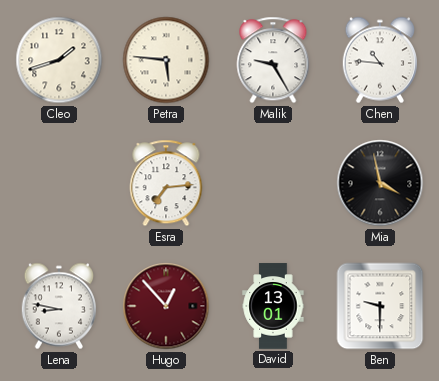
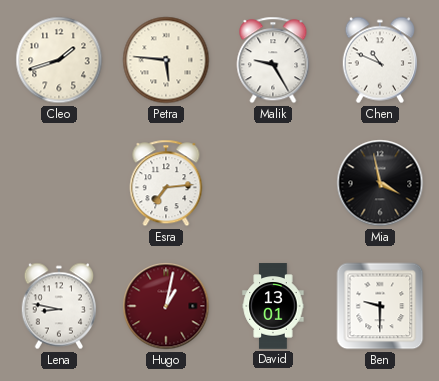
Chen: 10:46 -> 10:49 (379, 60)
Hugo: 12:53 -> 1:02 (166, 306)
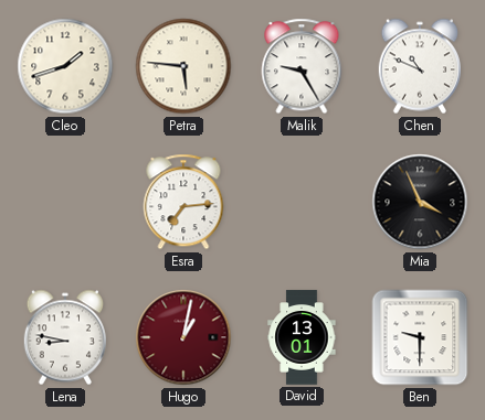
Mia: 3:58 -> 3:56 (420, 202)
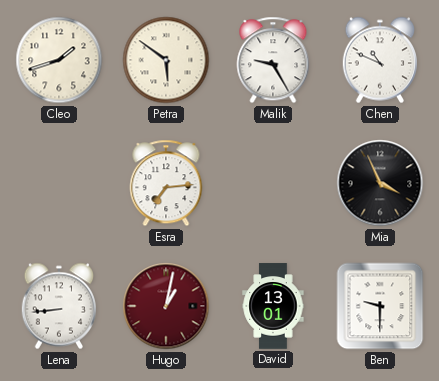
Petra: 5:46 -> 5:51 (166, 60)
Lena: 8:47 -> 8:44 (58, 306)
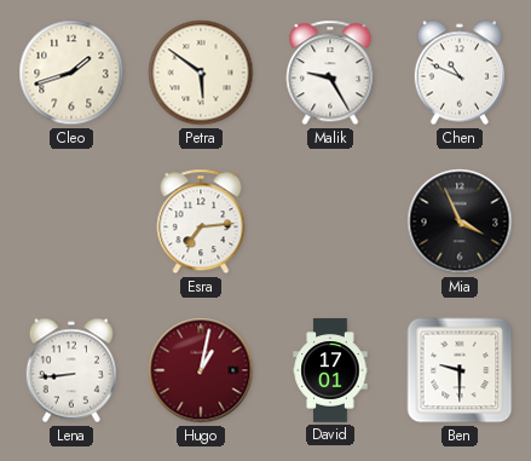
David: 13:01 -> 17:01 (330, 370)
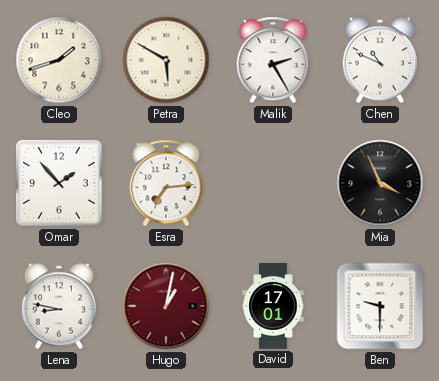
Petra: 5:51 -> 5:50 (166, 60)
Malik: 9:25 -> 2:25 (273, 60)
Omar: none -> 1:53 (59, 183)
Lena: 8:44 -> 8:47 (58, 306)
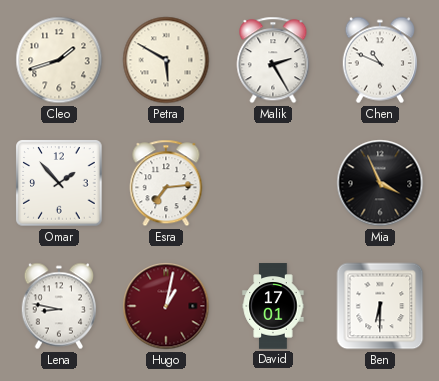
Ben: 9:30 -> 6:30 (380, 306)
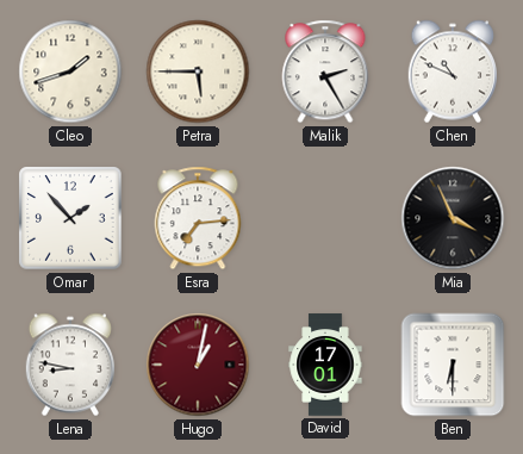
Petra: 5:50 -> 5:45 (198, 71)
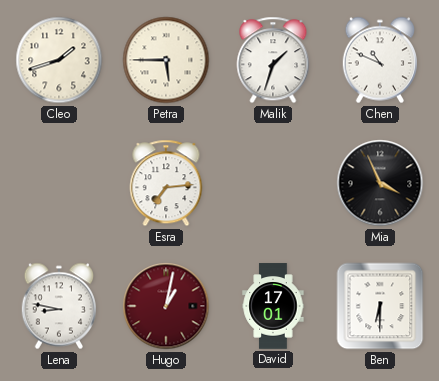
Malik: 2:25 -> 1:33 (273, 60)
Omar: 1:53 -> none (70, 218)
